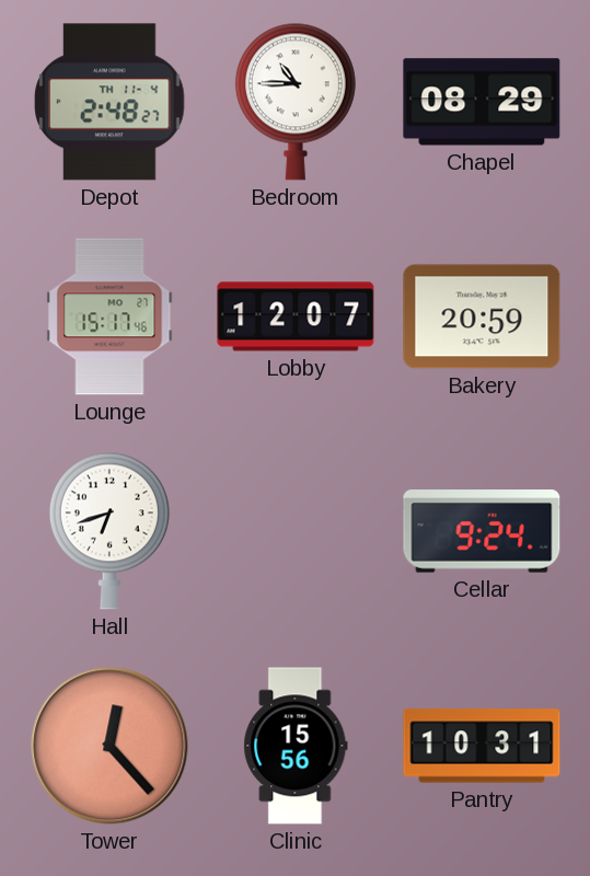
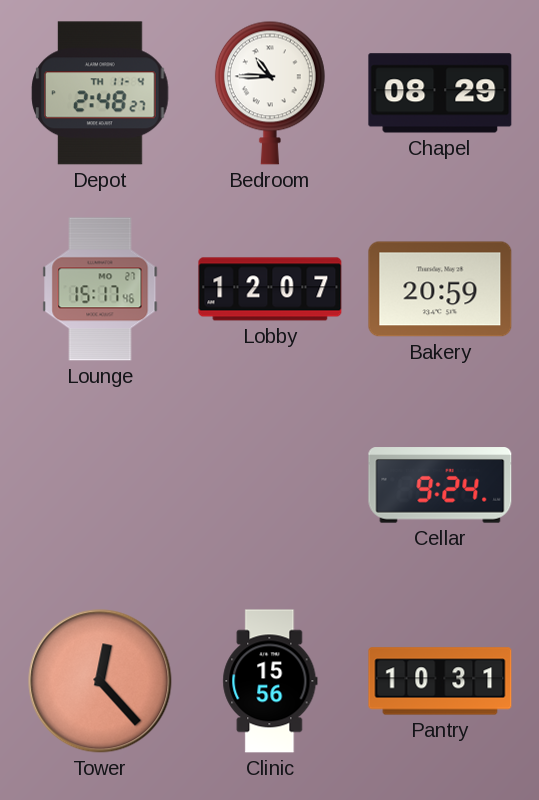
Hall: 6:42 -> none (109, 531)
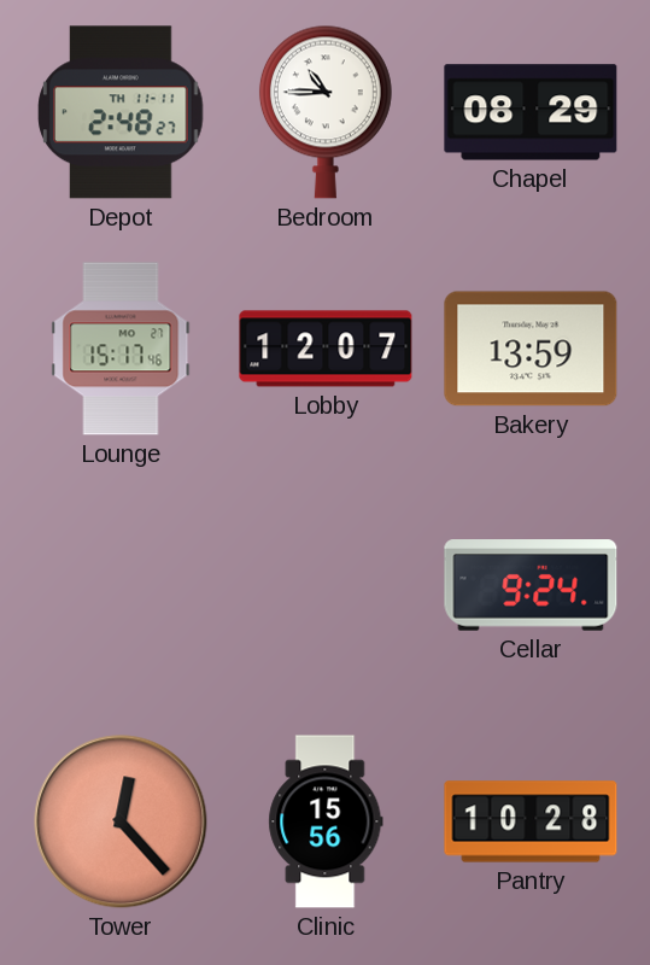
Depot date: TH 11-4 -> TH 11-11 (121, 112)
Bakery: 20:59 -> 13:59 (531, 349)
Pantry: 10:31 -> 10:28 (531, 821)
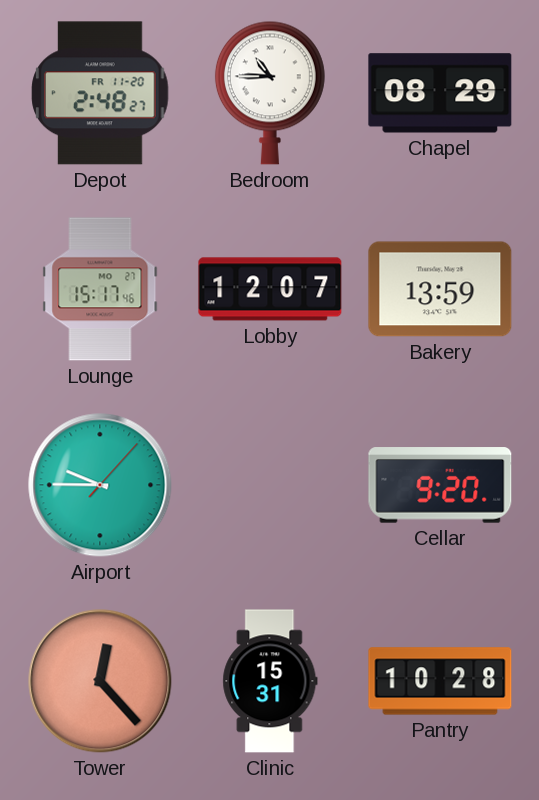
Depot date: TH 11-11 -> FR 11-20 (100, 93)
Airport: none -> 9:45 (100, 485)
Cellar: 9:24 -> 9:20 (440, 485)
Clinic: 15:56 -> 15:31 (270, 681)
